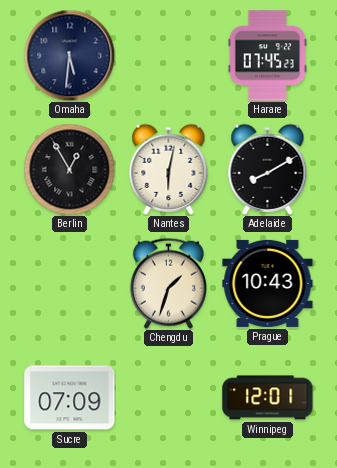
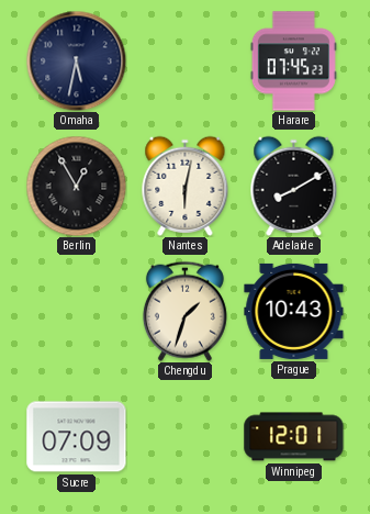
Omaha: 5:31 -> 5:32 (76, 60)
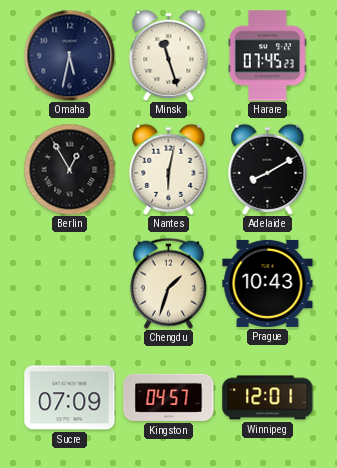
Minsk: none -> 11:27 (169, 55)
Kingston: none -> 04:57 (169, 397)
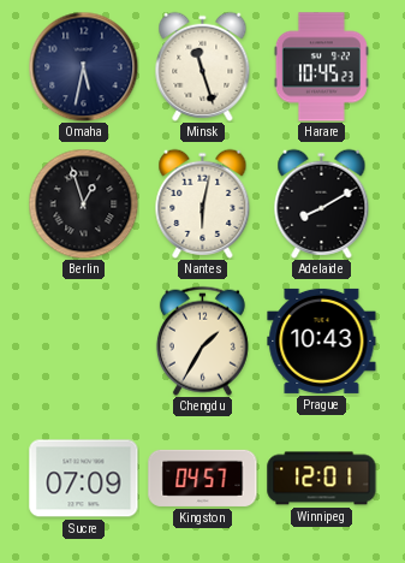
Harare: 07:45 -> 10:45 (321, 67)
Berlin: 12:55 -> 12:57 (83, 203)
Chengdu: 1:33 -> 1:35 (202, 340)
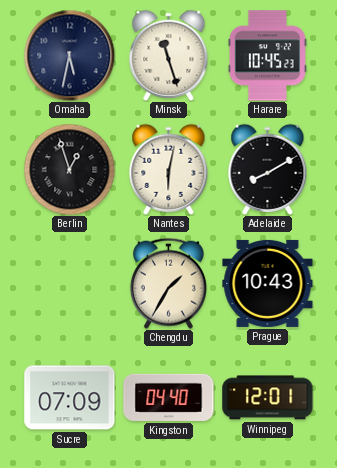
Kingston: 04:57 -> 04:40 (169, 397)
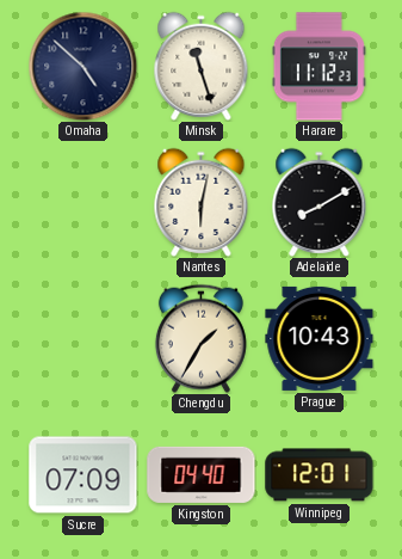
Omaha: 5:32 -> 4:52 (82, 66)
Harare: 10:45 -> 11:12 (318, 67)
Berlin: 12:57 -> none (69, 169)
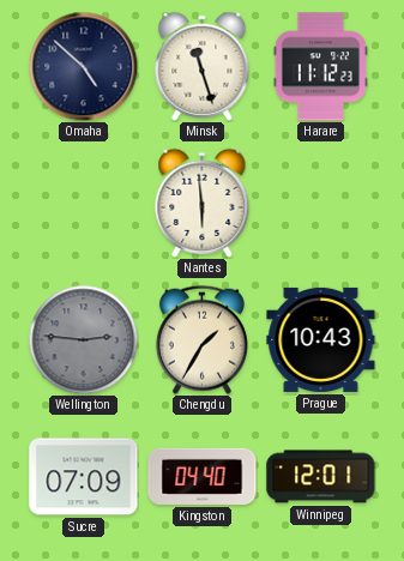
Nantes: 6:02 -> 5:59 (203, 203)
Adelaide: 8:10 -> none (320, 202)
Wellington: none -> 2:46 (83, 339)
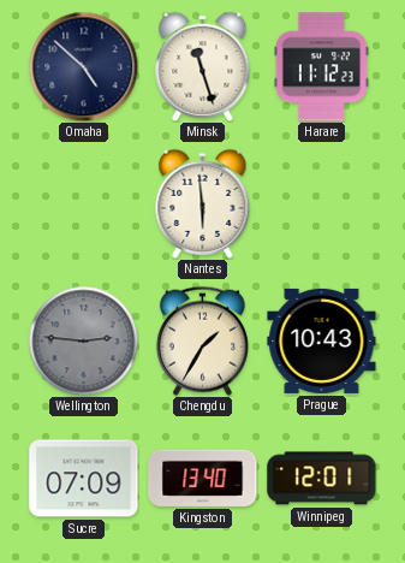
Kingston: 04:40 -> 13:40 (203, 478)
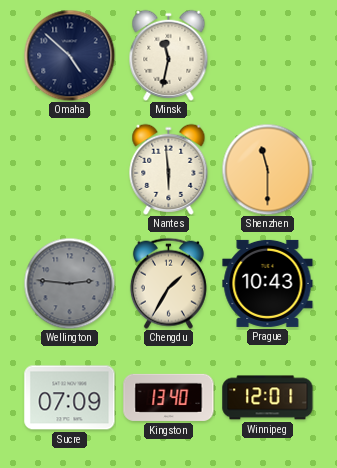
Minsk: 11:27 -> 11:32 (169, 55)
Harare: 11:12 -> none (321, 67)
Shenzhen: none -> 11:30 (267, 169)
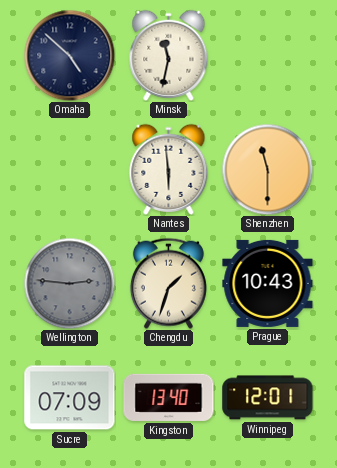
Chengdu: 1:35 -> 1:33 (168, 283)
